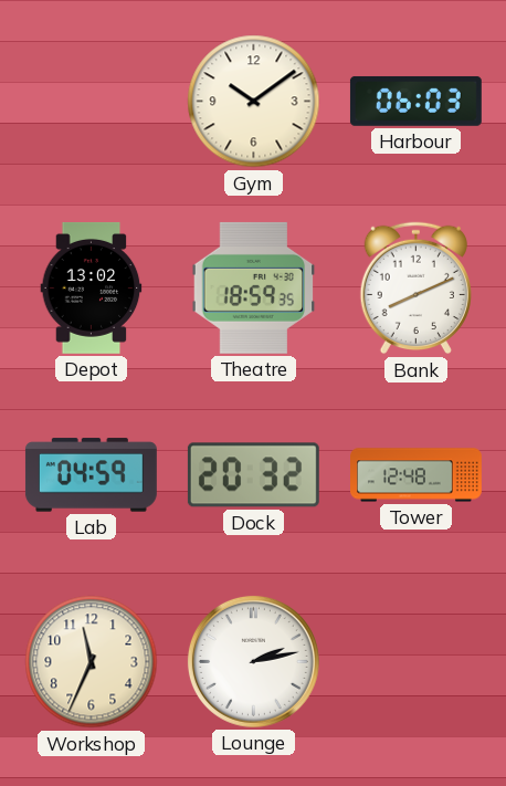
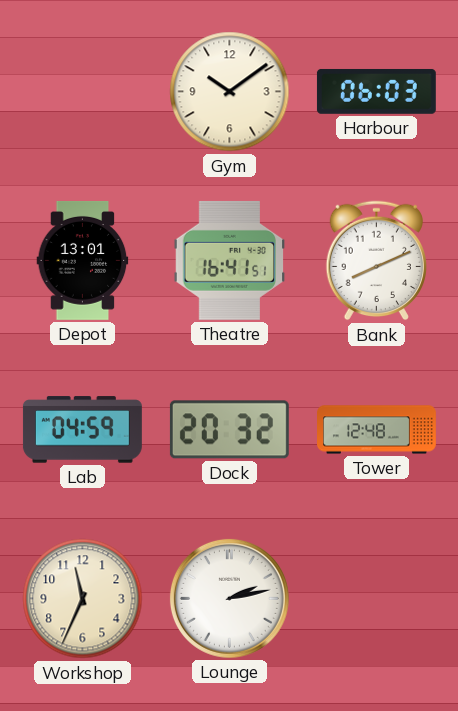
Depot: 13:02 -> 13:01 (83, 260)
Theatre: 18:59 -> 16:41 (230, 260)
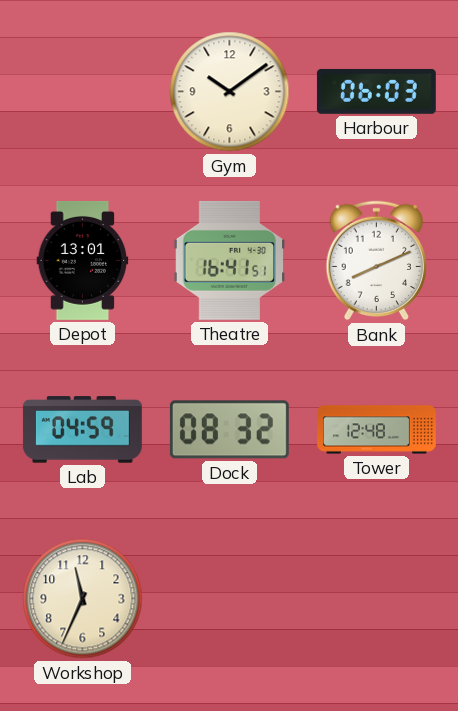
Dock: 20:32 -> 08:32 (229, 430)
Lounge: 2:13 -> none (229, 598)
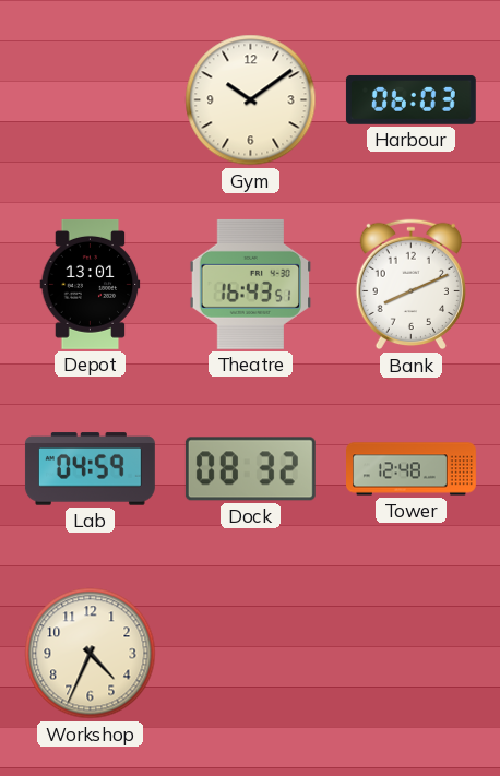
Theatre: 16:41 -> 16:43 (251, 284)
Workshop: 11:34 -> 4:34 (91, 654)
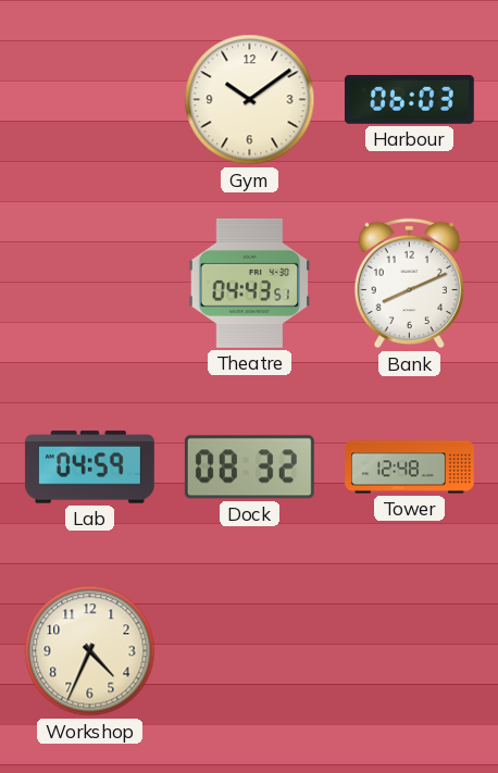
Depot: 13:01 -> none (91, 284)
Theatre: 16:43 -> 04:43 (250, 283)
